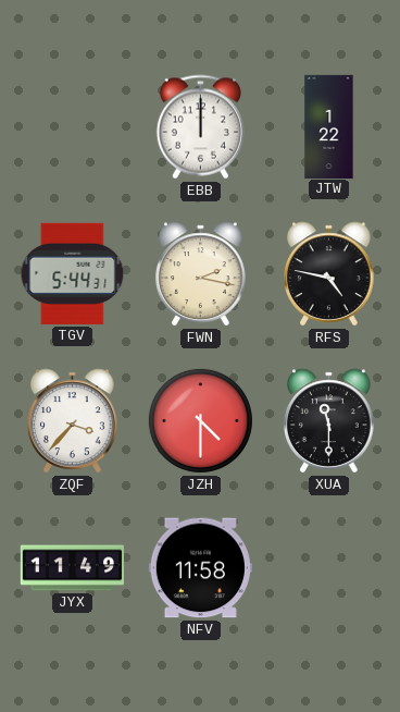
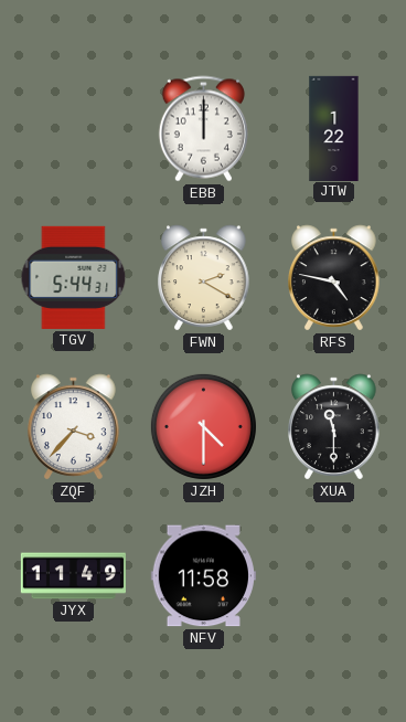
FWN: 2:17 -> 2:20 (204, 278)
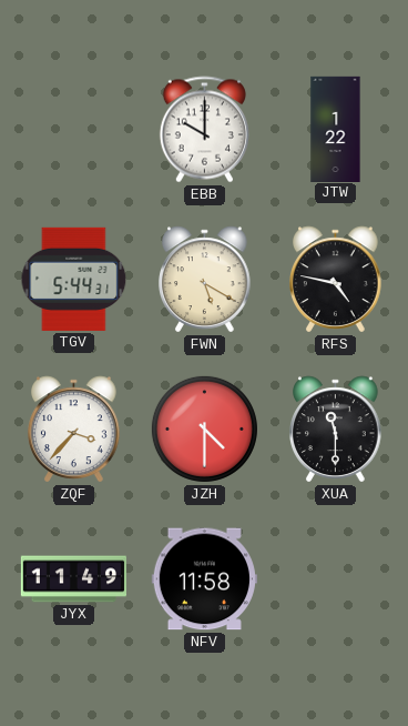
EBB: 12:00 -> 10:00 (204, 130)
FWN: 2:20 -> 5:20 (205, 280)
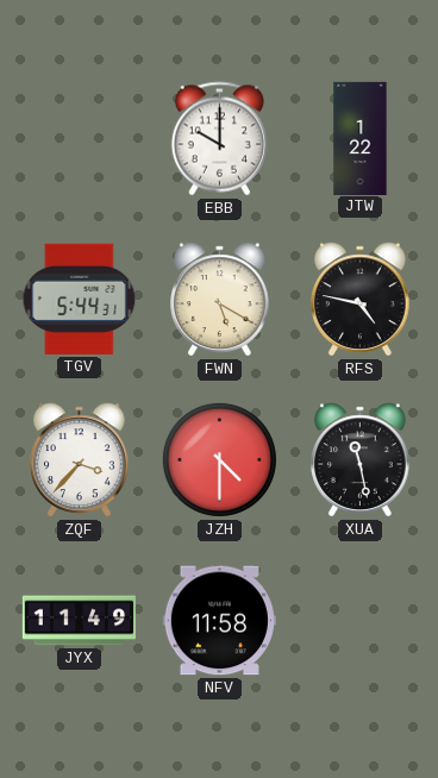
XUA: 11:30 -> 11:28 (361, 460)
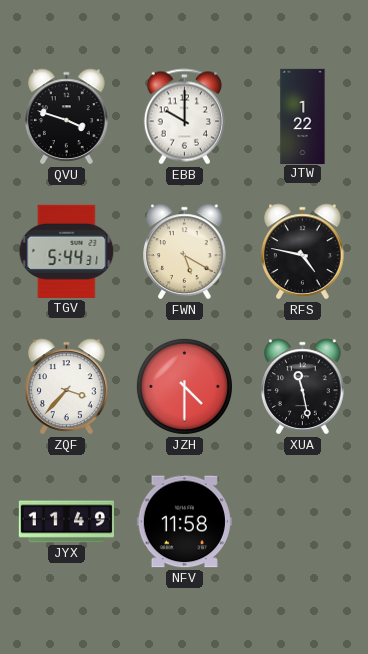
QVU: none -> 3:48 (67, 117)
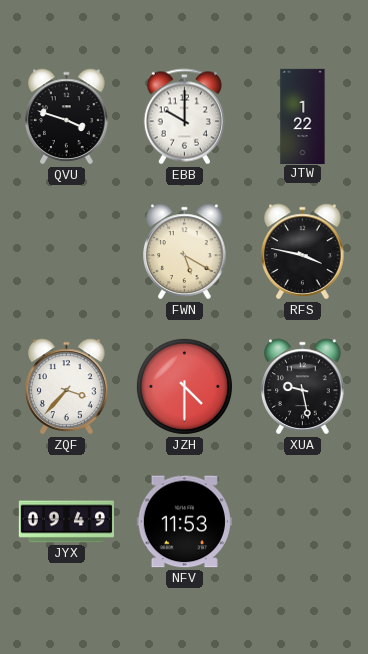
TGV: 5:44 -> none (67, 251)
RFS: 4:47 -> 3:47 (303, 252)
XUA: 11:28 -> 9:28 (303, 387)
JYX: 11:49 -> 09:49 (66, 522)
NFV: 11:58 -> 11:53 (184, 522)
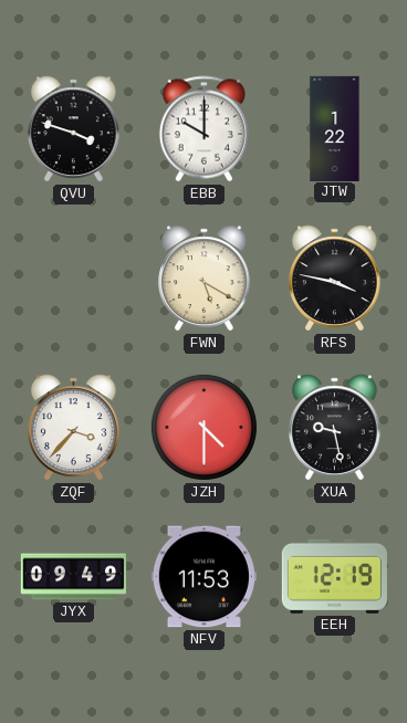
EEH: none -> 12:19 (334, 576)
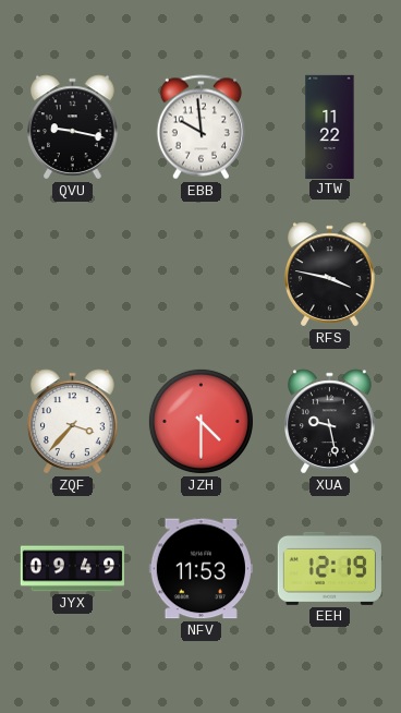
QVU: 3:48 -> 9:17 (73, 128)
EBB: 10:00 -> 9:59 (200, 128)
JTW: 1:22 -> 11:22 (330, 126)
FWN: 5:20 -> none (205, 279)
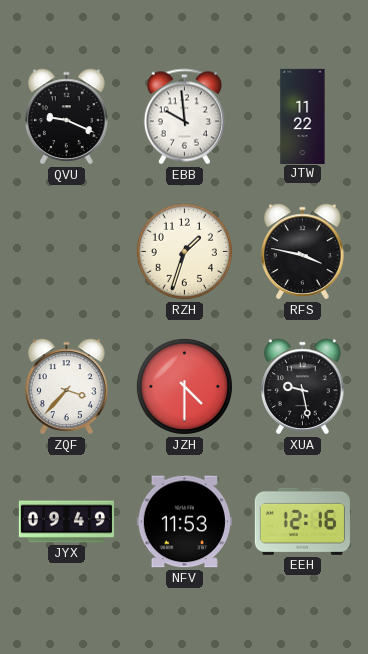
QVU: 9:17 -> 9:19 (67, 117)
RZH: none -> 1:33 (184, 251)
EEH: 12:19 -> 12:16 (302, 521)
